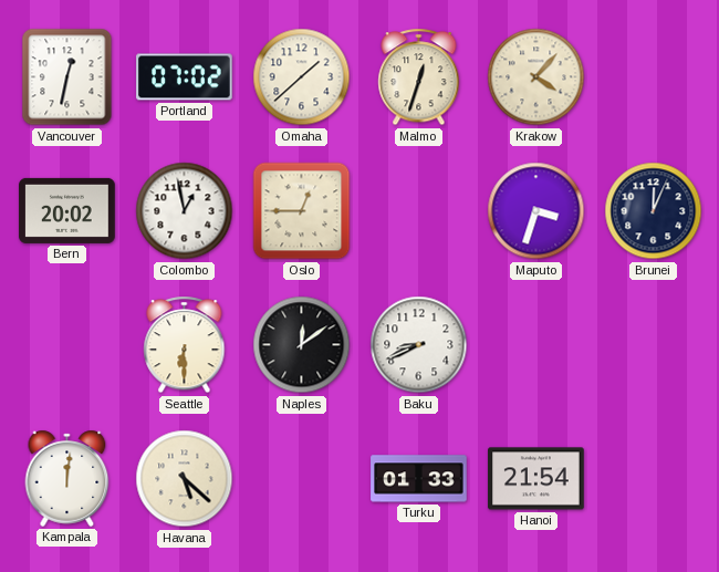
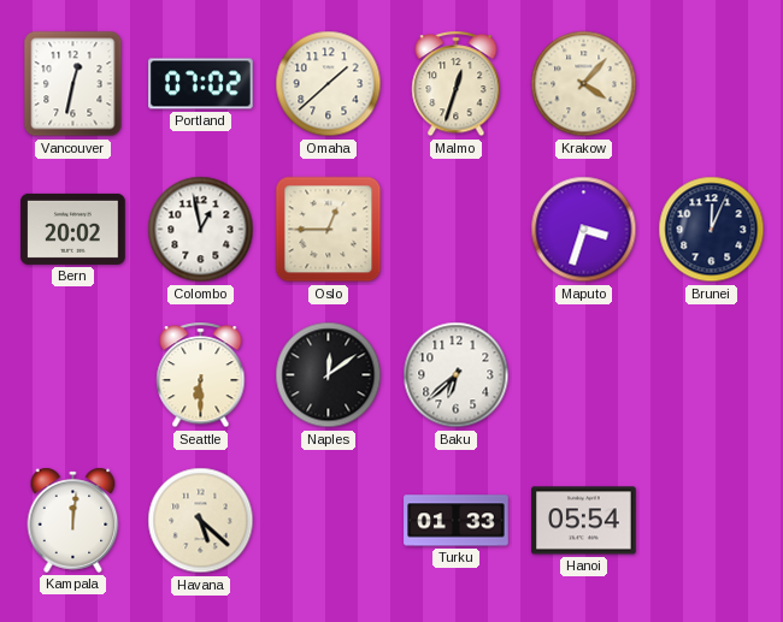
Baku: 8:41 -> 6:38 (457, 375)
Hanoi: 21:54 -> 05:54 (584, 521)
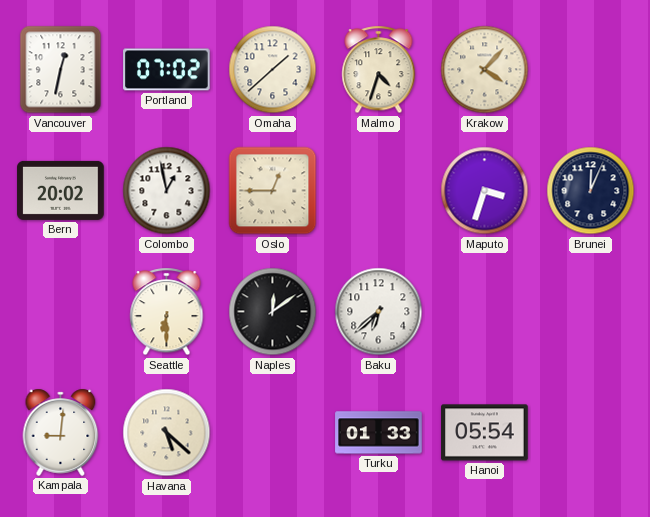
Malmo: 12:33 -> 4:33 (379, 70)
Kampala: 12:01 -> 9:01 (61, 432)
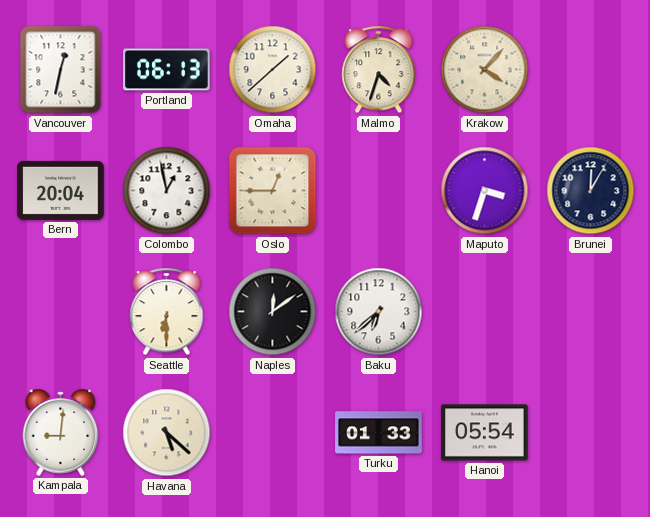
Portland: 07:02 -> 06:13 (167, 70)
Bern: 20:02 -> 20:04 (61, 190)
Brunei: 12:04 -> 12:05 (591, 191)
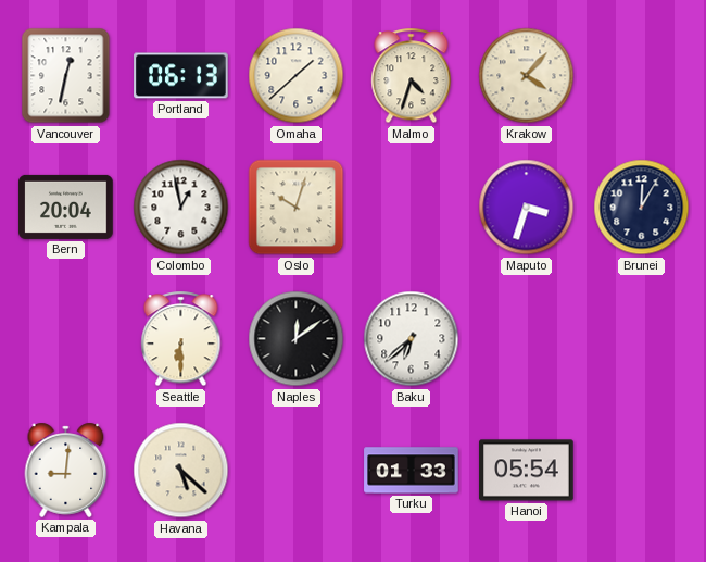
Oslo: 12:45 -> 10:03 (297, 208)
